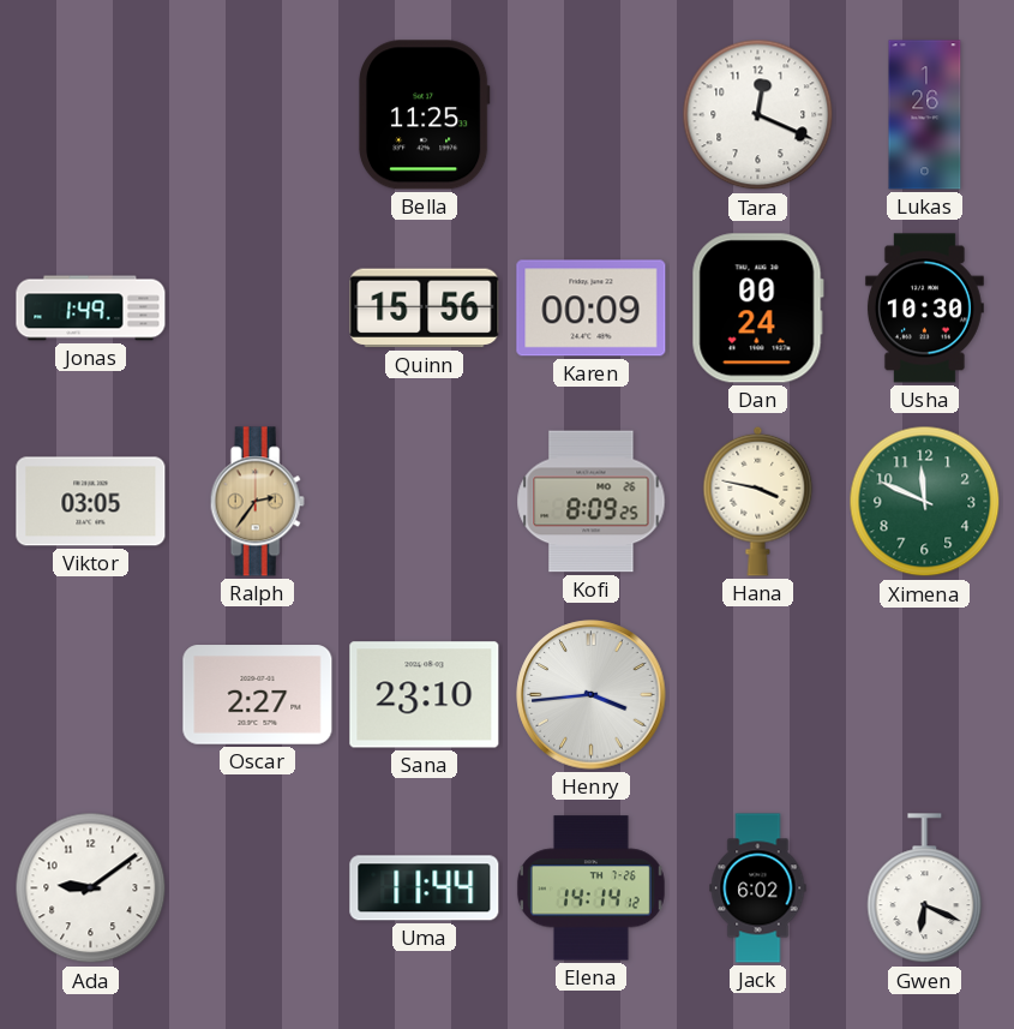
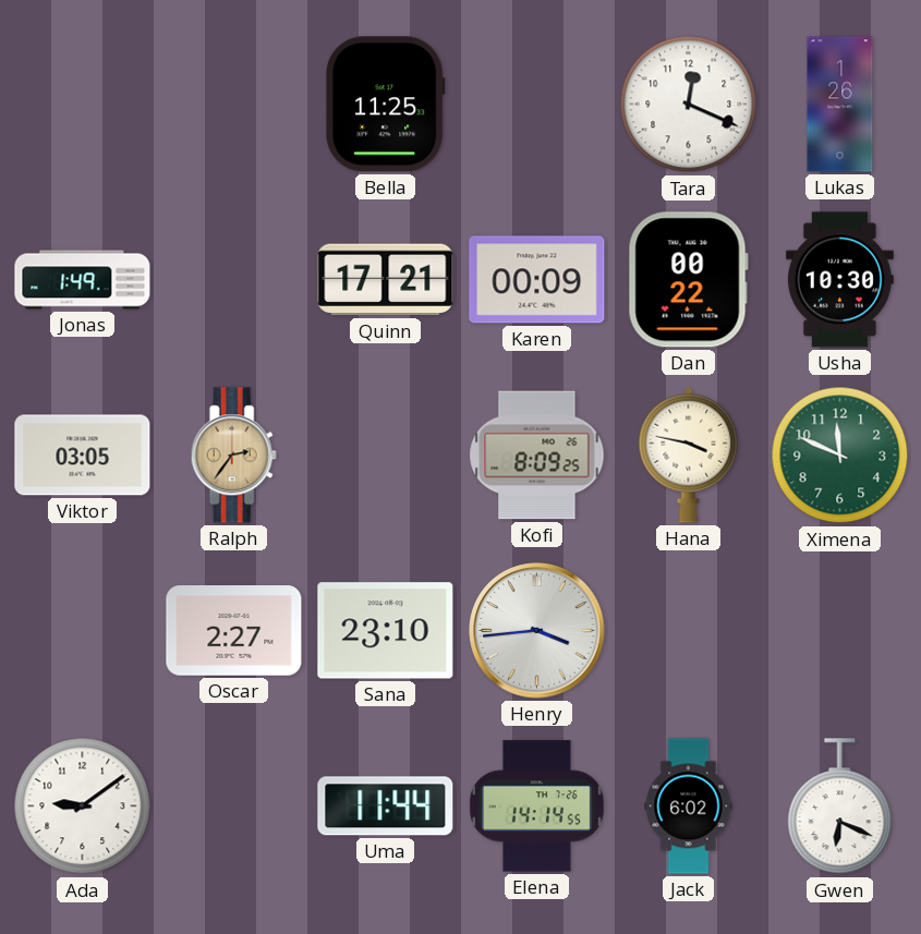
Quinn: 15:56 -> 17:21 (386, 280)
Dan: 00:24 -> 00:22 (688, 280)
Elena: 14:14:12 -> 14:14:55 (536, 806)
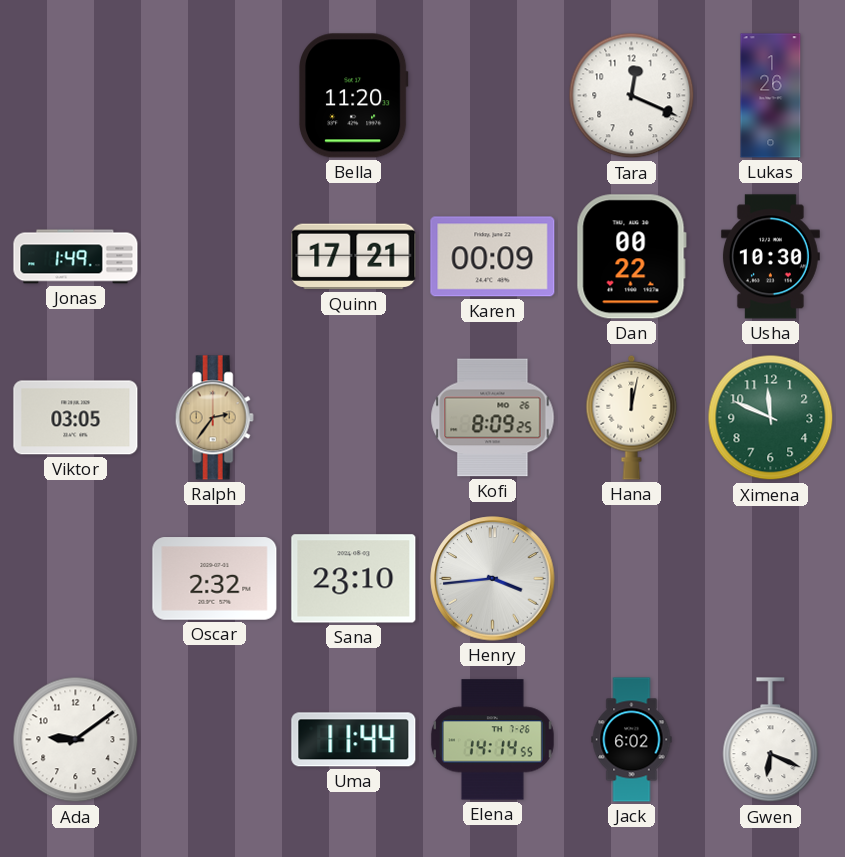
Bella: 11:25 -> 11:20 (353, 96)
Hana: 3:47 -> 12:02 (632, 417)
Oscar: 2:27 -> 2:32 (215, 579)
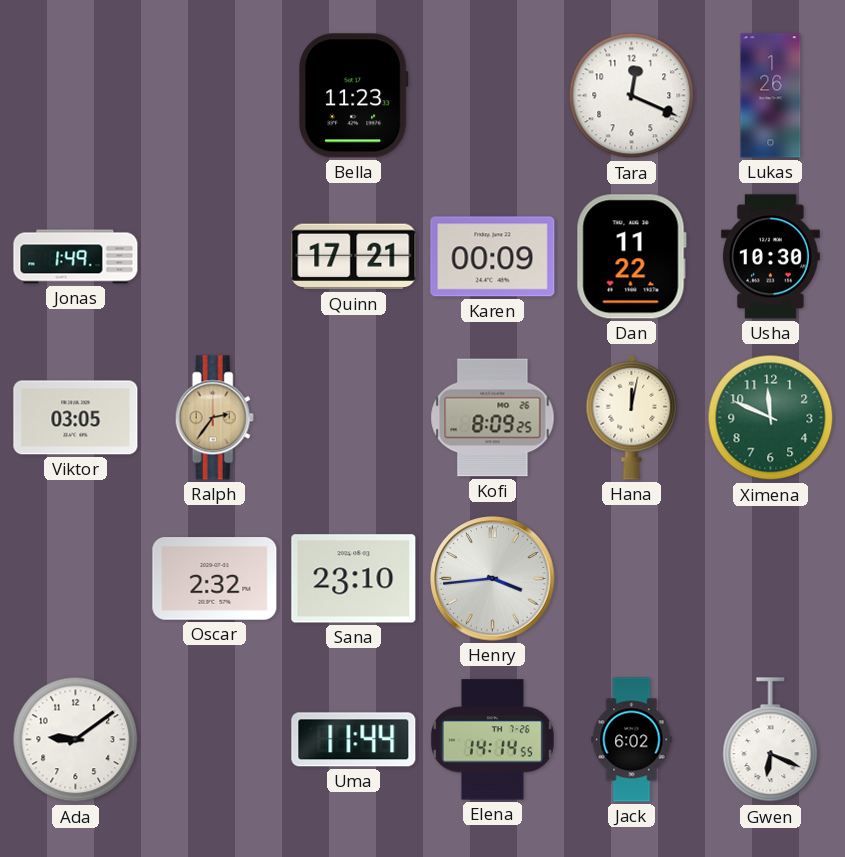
Bella: 11:20 -> 11:23 (353, 96)
Dan: 00:22 -> 11:22 (631, 257)
